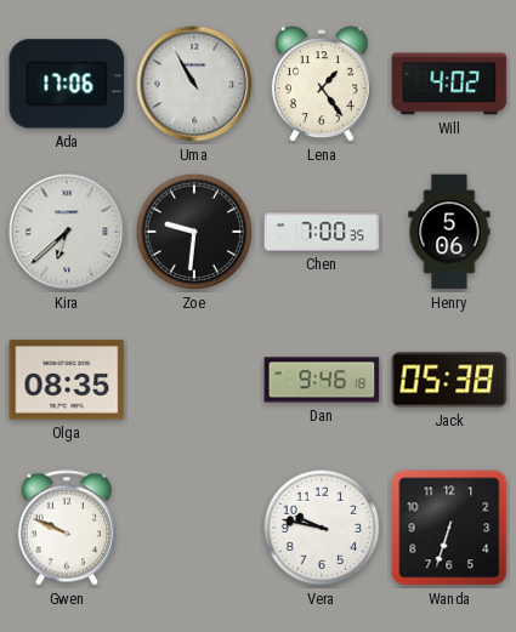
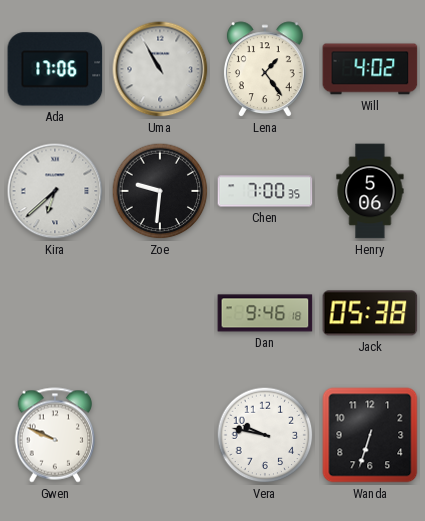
Olga: 08:35 -> none (67, 380)
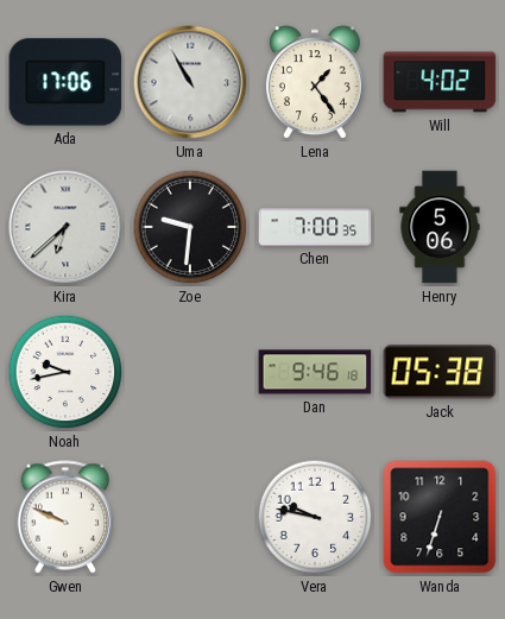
Noah: none -> 9:43 (65, 372)
